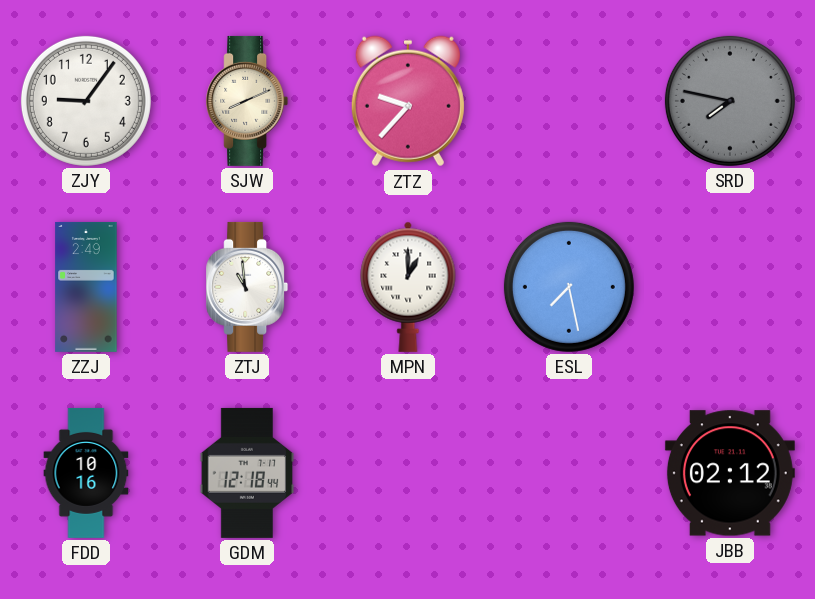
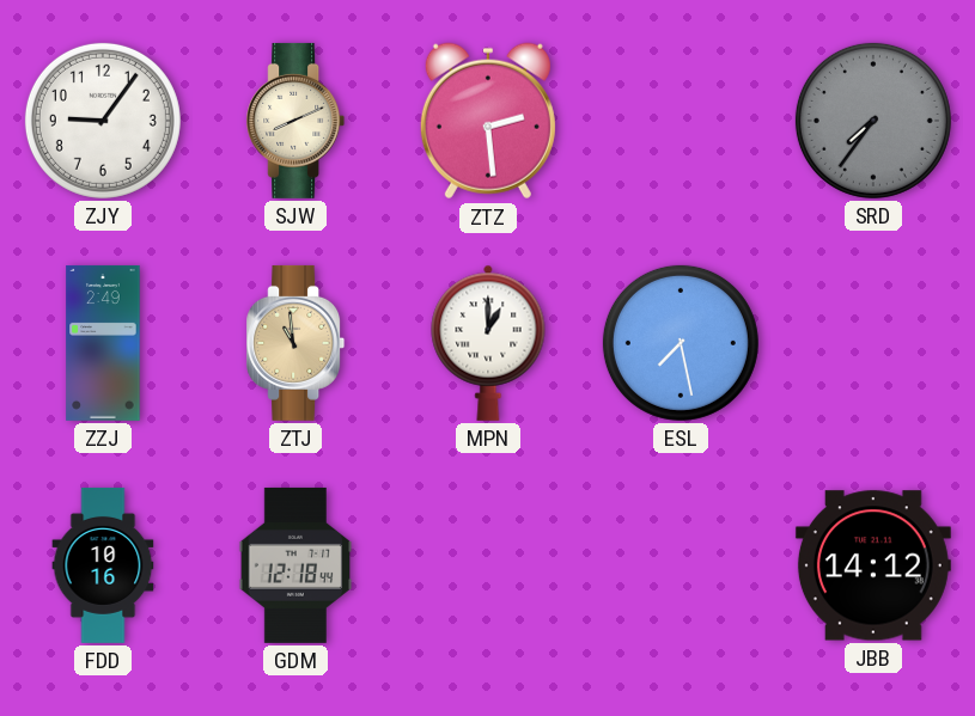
ZTZ: 9:37 -> 2:29 (488, 121)
SRD: 7:47 -> 7:36 (873, 121)
ZTJ dial: white -> champagne (295, 343)
JBB: 02:12 -> 14:12 (873, 565)
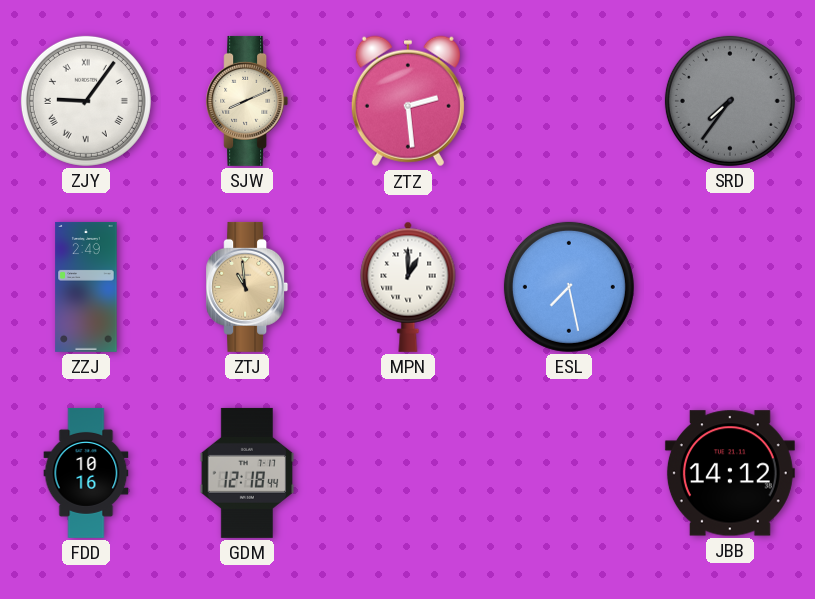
ZJY numerals: Arabic -> Roman (86, 101)
